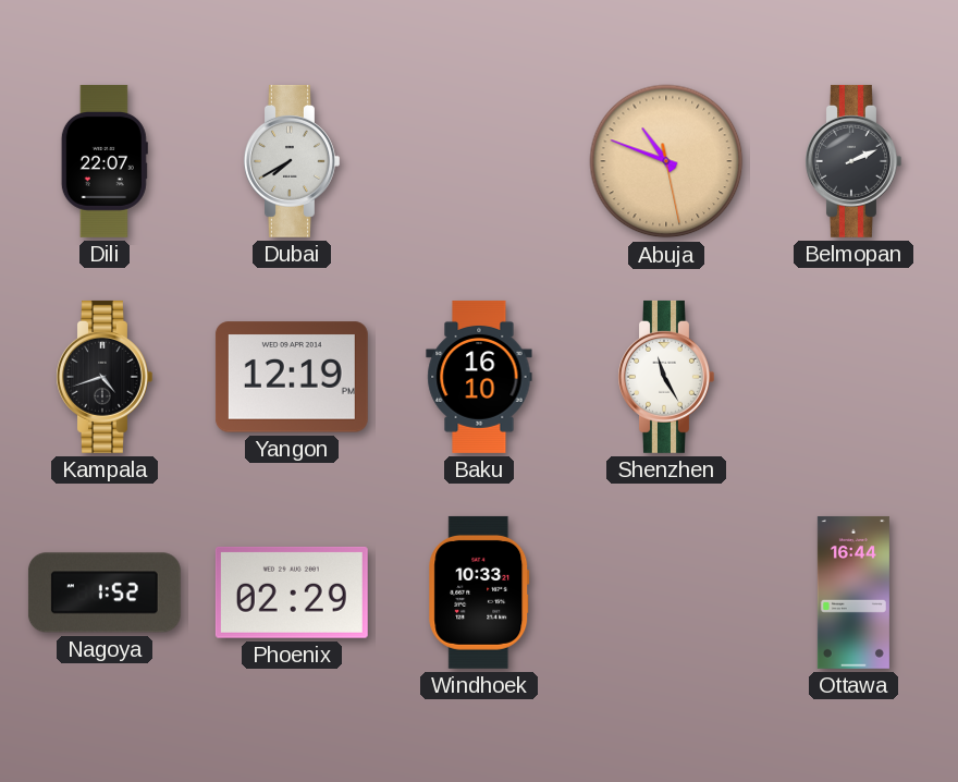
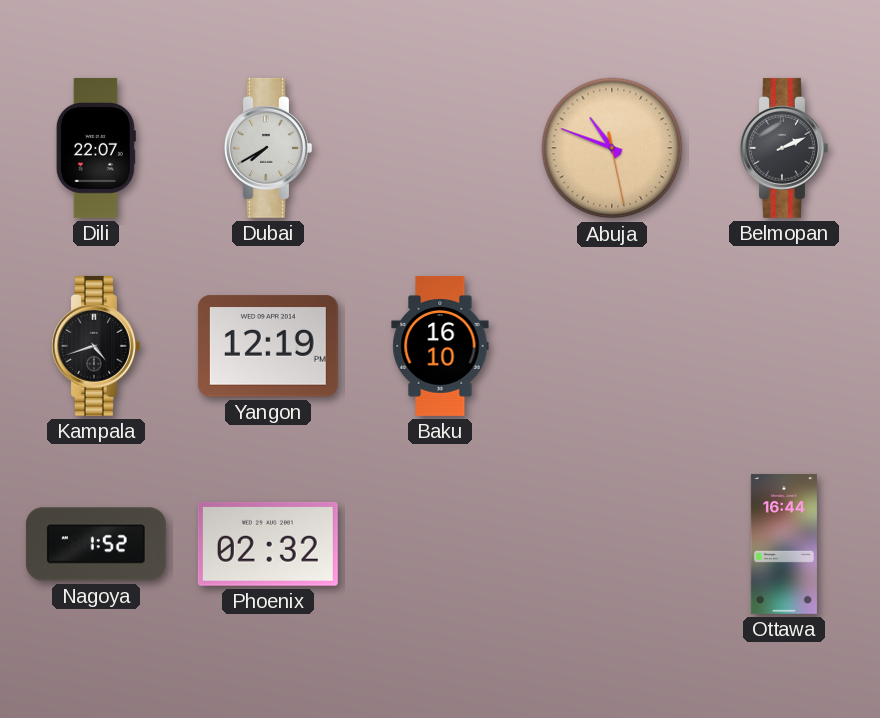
Shenzhen: 11:25 -> none (666, 377)
Phoenix: 02:29 -> 02:32 (268, 544)
Windhoek: 10:33 -> none (479, 592)
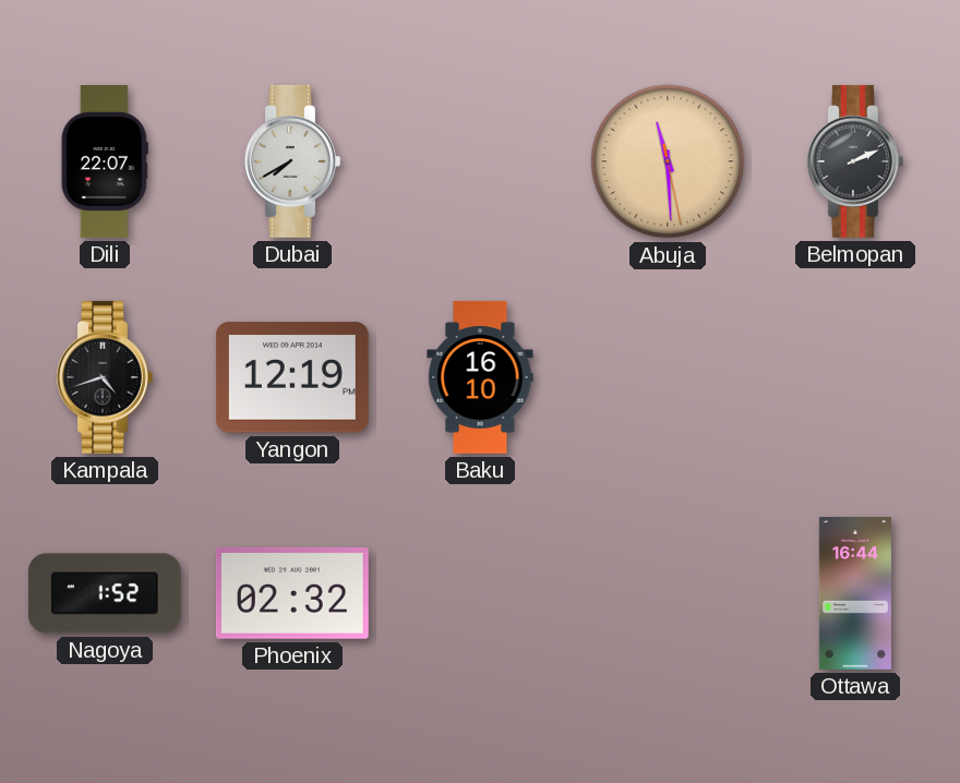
Abuja: 10:48 -> 11:29 (668, 161)
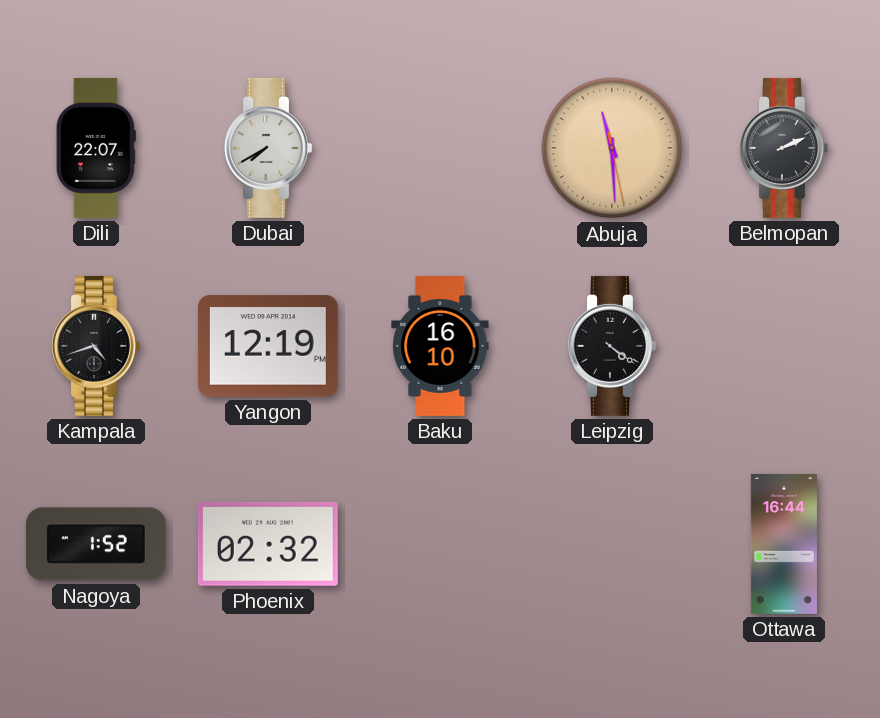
Leipzig: none -> 4:21 (612, 346)
